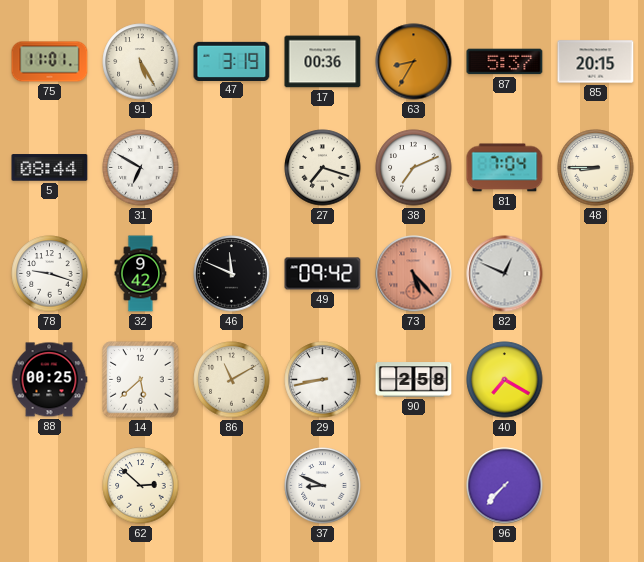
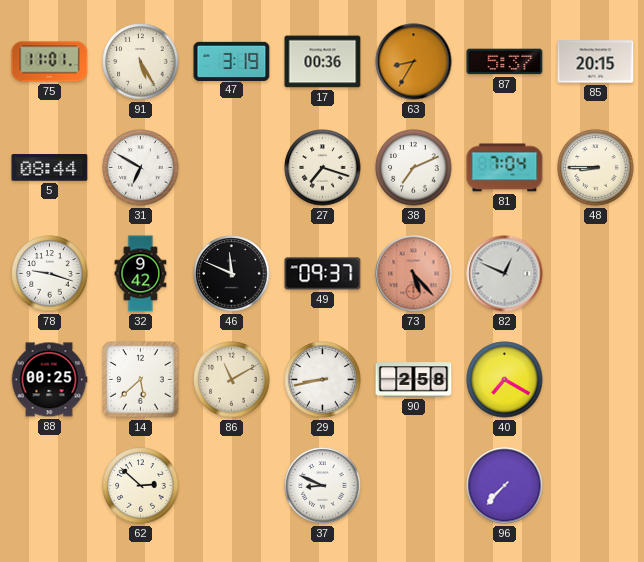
49: 09:42 -> 09:37 (323, 274)
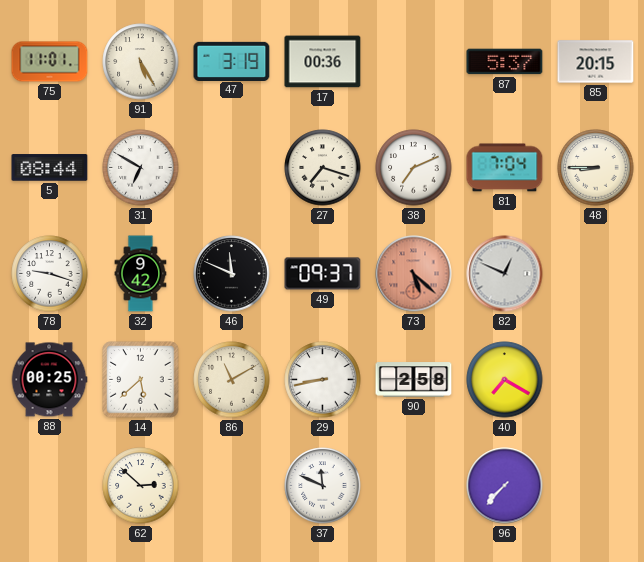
63: 8:35 -> none (414, 62)
73: 5:23 -> 5:22 (414, 274)
37: 8:49 -> 11:49 (323, 486)
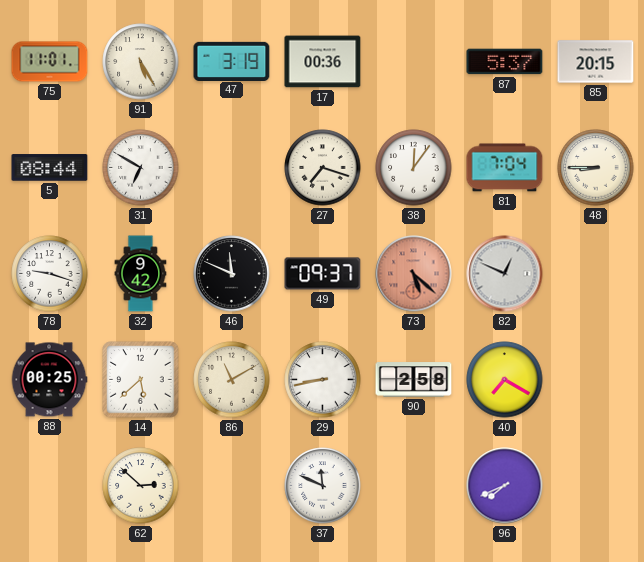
38: 7:11 -> 12:06 (414, 168)
96: 7:37 -> 7:41 (505, 486)
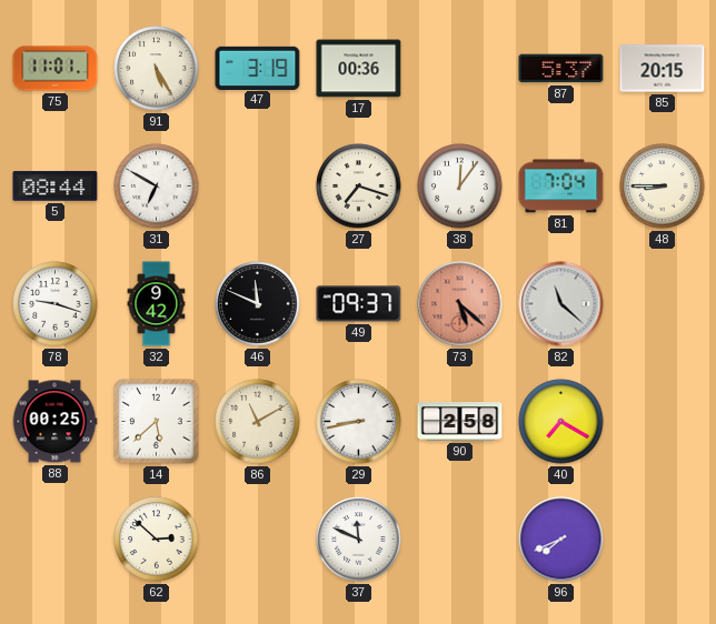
82: 12:49 -> 11:22 (561, 304)
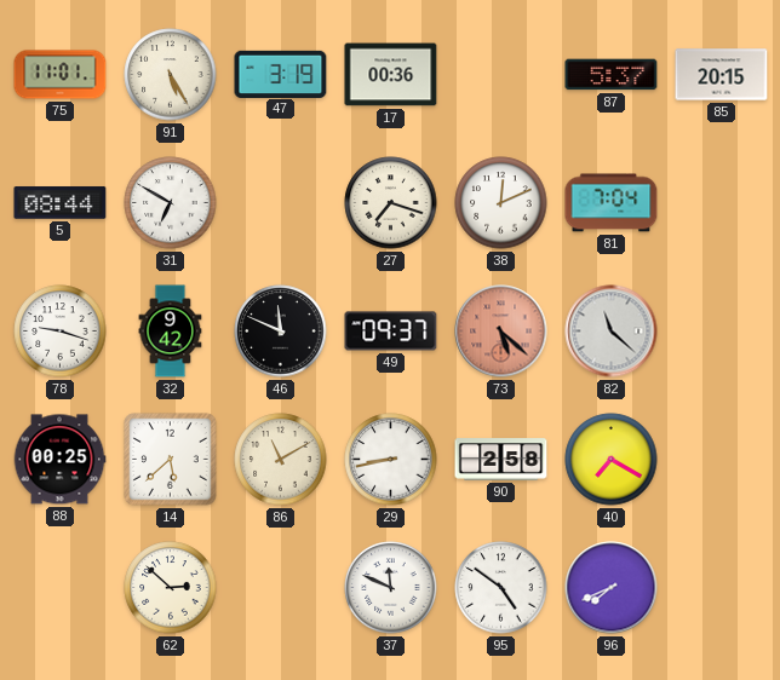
38: 12:06 -> 12:11 (501, 203)
48: 8:45 -> none (663, 187)
95: none -> 4:51 (501, 588)
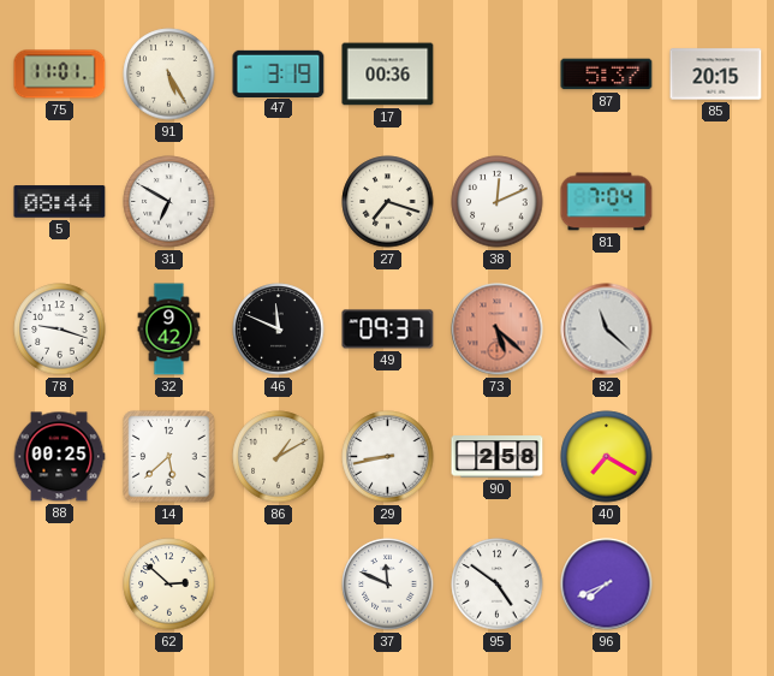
86: 11:10 -> 1:10 (279, 457)
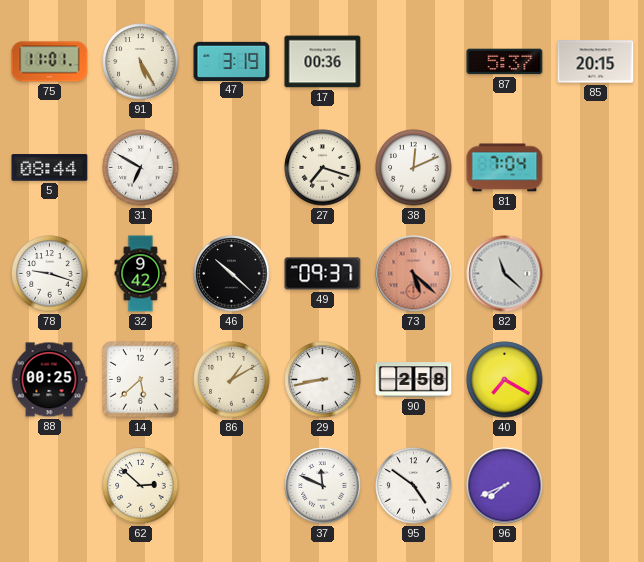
46: 11:49 -> 10:22 (232, 274)
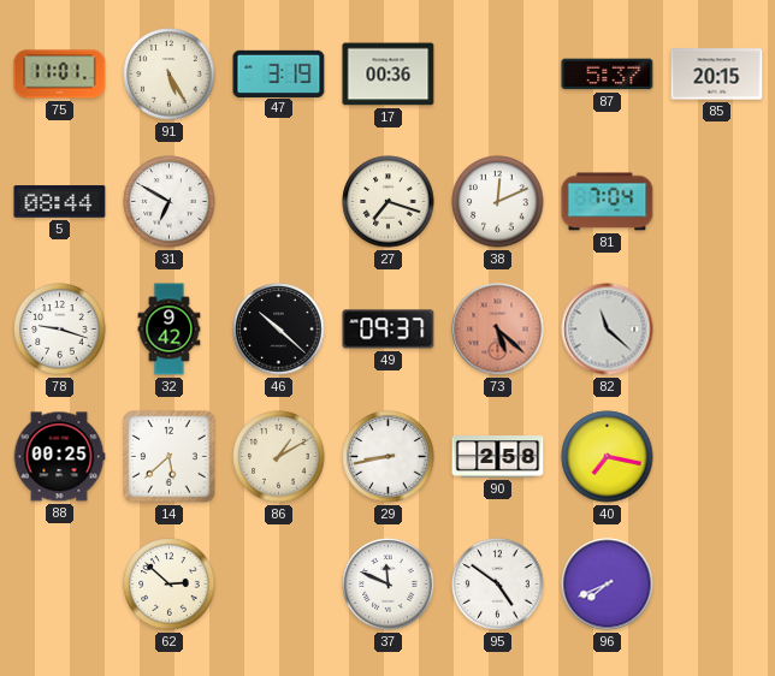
40: 7:20 -> 7:17 (608, 457)
